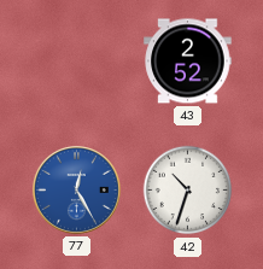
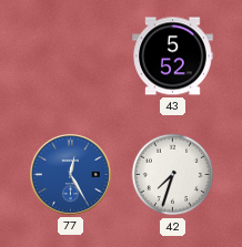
43: 2:52 -> 5:52 (173, 56)
42: 10:33 -> 7:33 (173, 175)
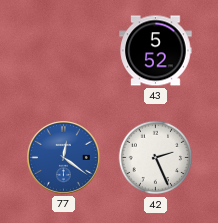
77: 12:25 -> 12:21 (64, 158)
42: 7:33 -> 2:26 (156, 158)
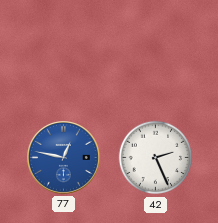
43: 5:52 -> none (156, 51)
77: 12:21 -> 12:47 (64, 158)
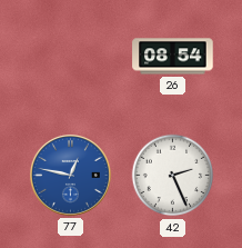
26: none -> 08:54 (173, 57)
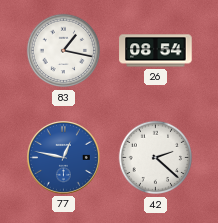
83: none -> 1:17 (64, 51)
42: 2:26 -> 2:22 (156, 158)
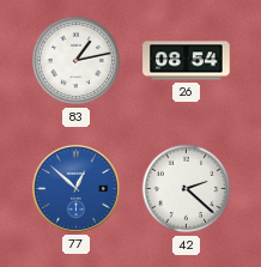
83: 1:17 -> 1:13 (77, 61)
77: 12:47 -> 12:52 (77, 189)
